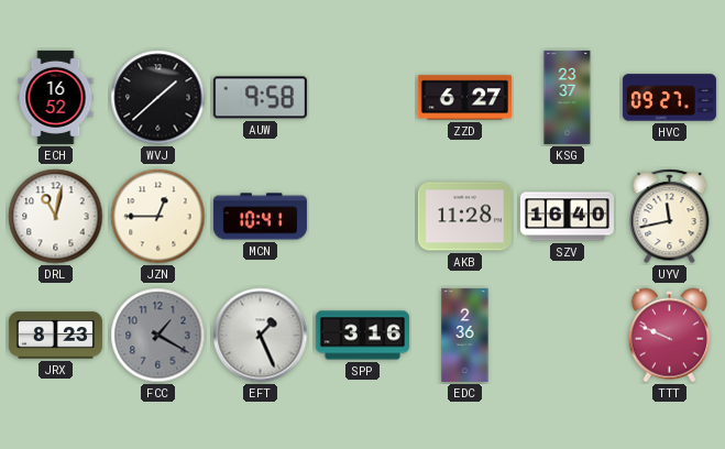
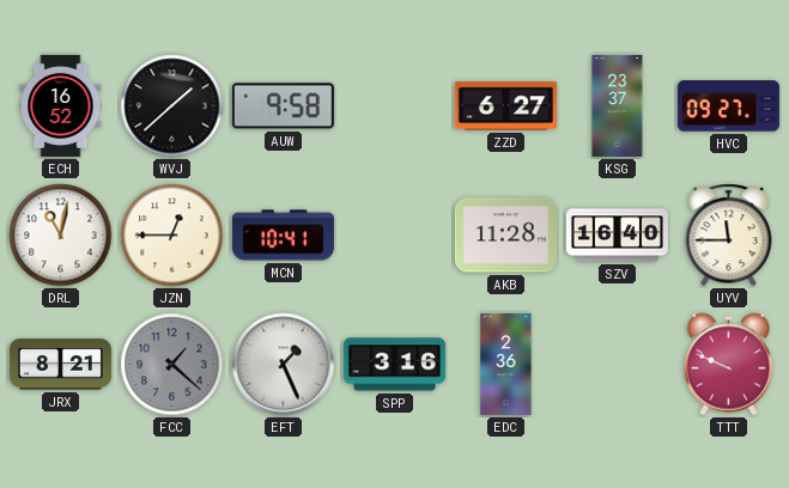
UYV: 11:43 -> 11:45 (729, 236)
JRX: 8:23 -> 8:21 (60, 365)
FCC: 1:20 -> 1:22 (172, 365)
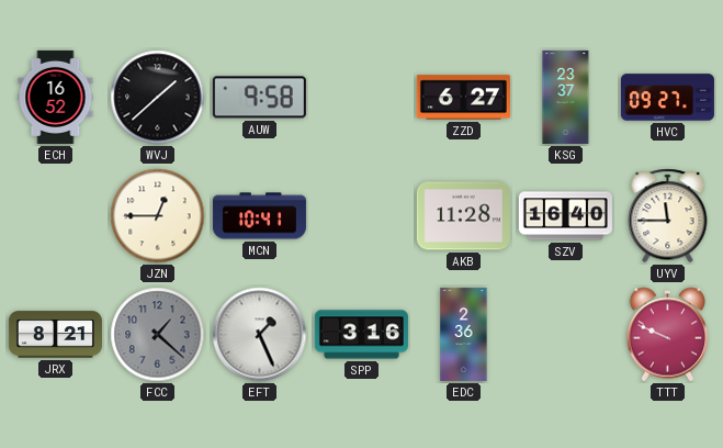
DRL: 11:02 -> none (61, 236)
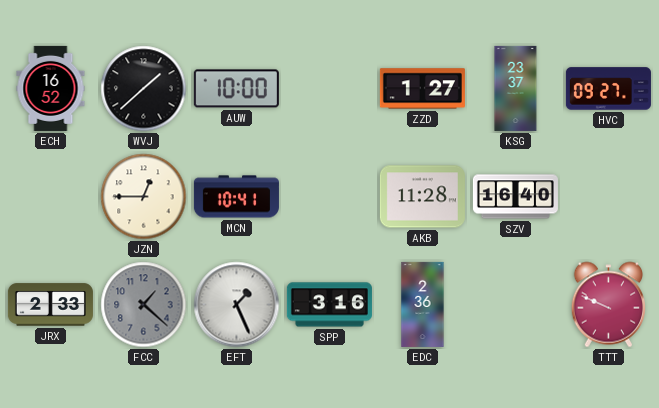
AUW: 9:58 -> 10:00 (236, 89)
ZZD: 6:27 -> 1:27 (422, 89)
UYV: 11:45 -> none (668, 216)
JRX: 8:21 -> 2:33 (50, 305)
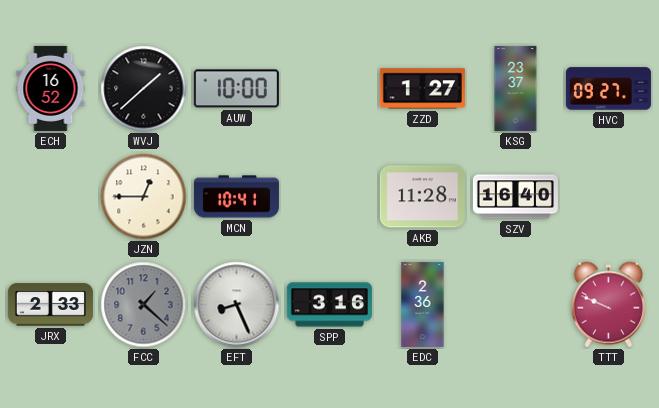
EFT: 1:26 -> 8:26 (237, 305)
